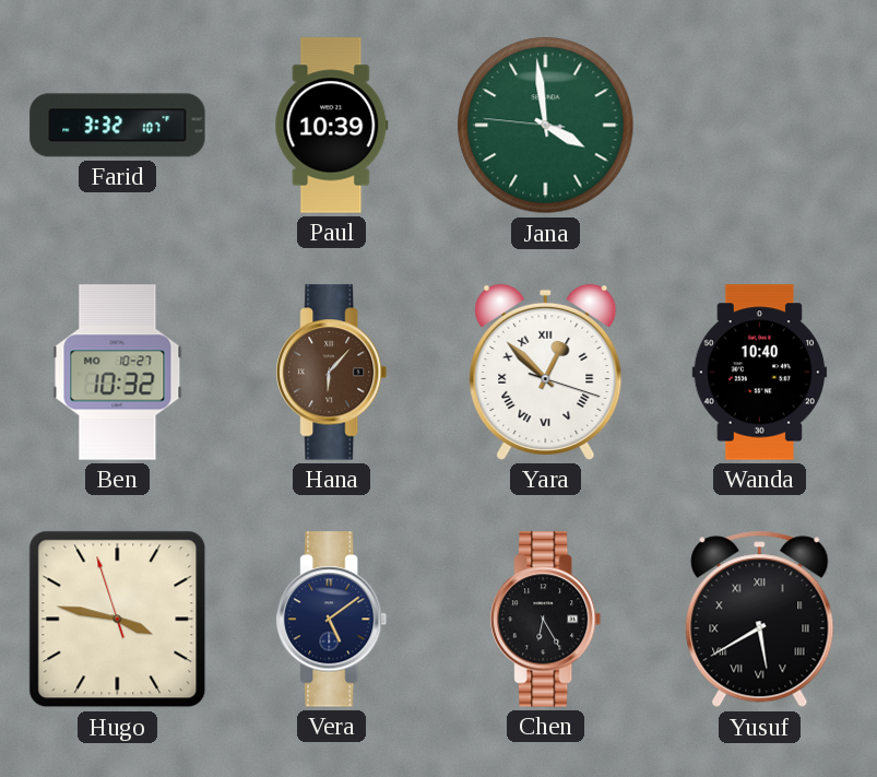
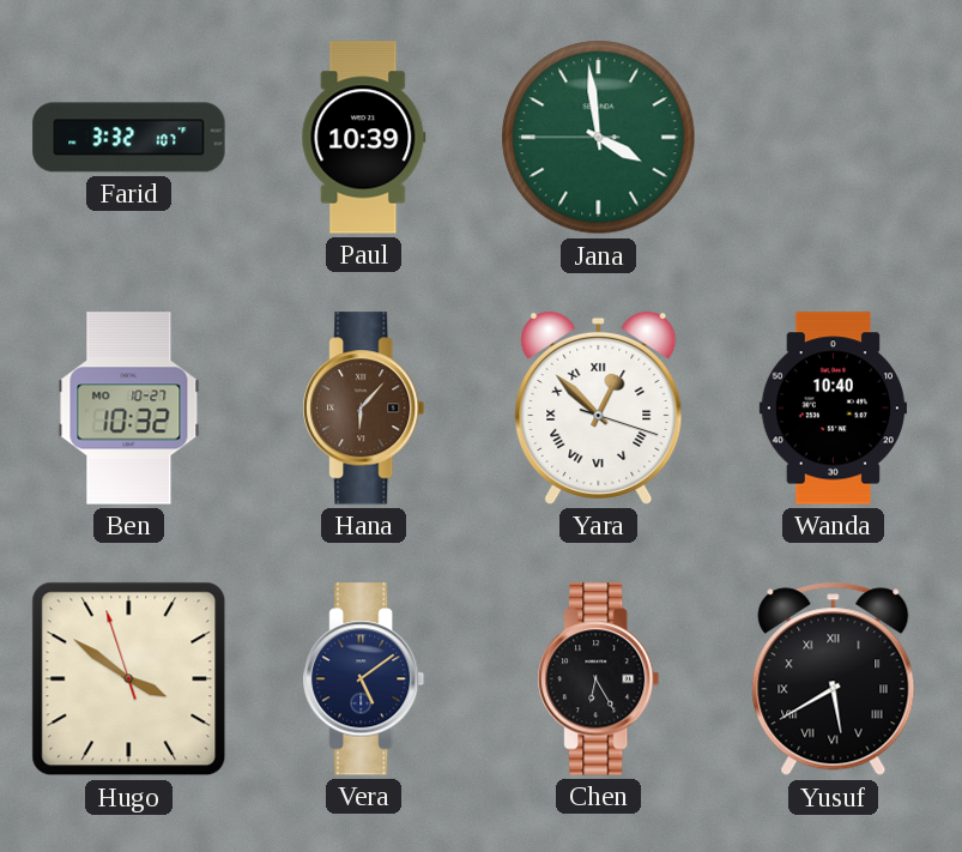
Jana: 3:58:46 -> 3:58:45 (599, 138)
Hugo: 3:46 -> 3:50 (129, 679)
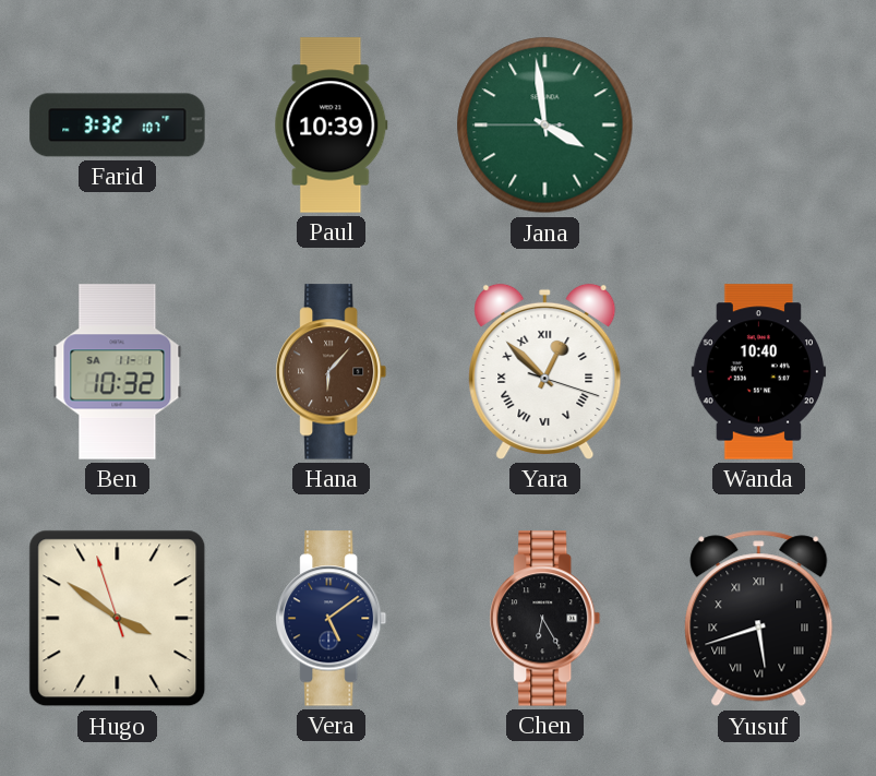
Ben date: MO 10-27 -> SA 11-1 (118, 372)
Yusuf: 5:40 -> 5:42 (759, 619)
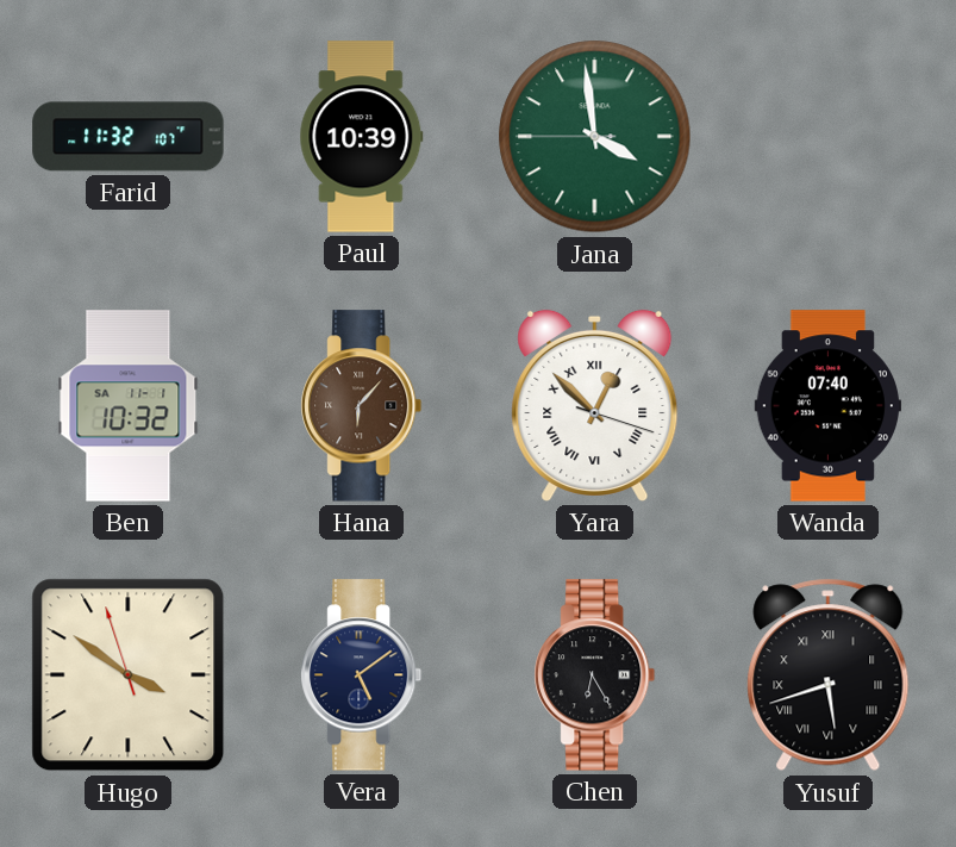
Farid: 3:32 -> 11:32 (129, 137)
Wanda: 10:40 -> 07:40 (827, 406)
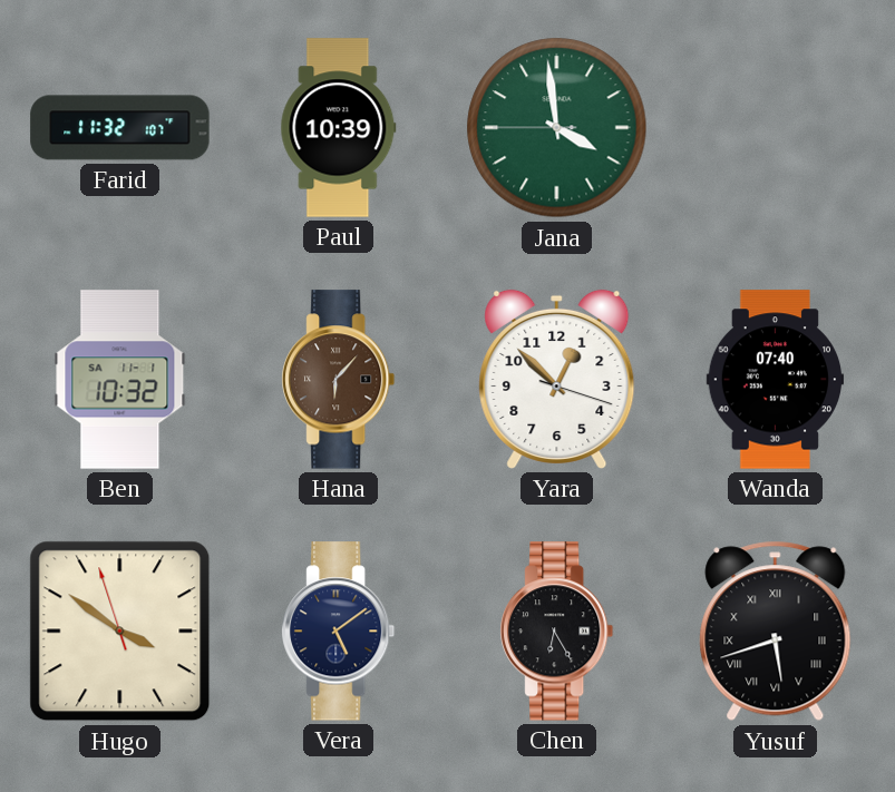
Yara numerals: Roman -> Arabic (557, 379)
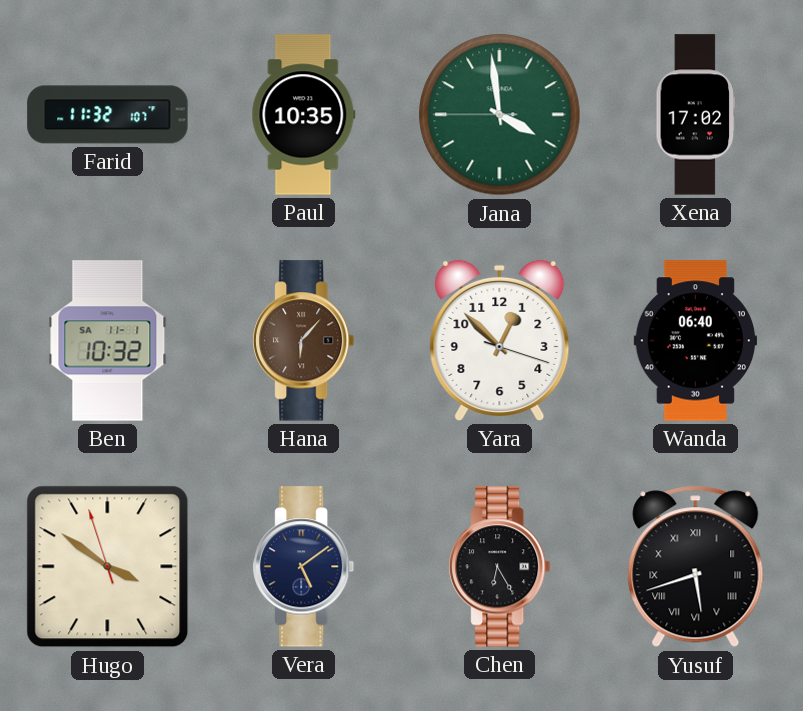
Paul: 10:39 -> 10:35 (304, 115)
Xena: none -> 17:02 (696, 115)
Wanda: 07:40 -> 06:40 (695, 341)
